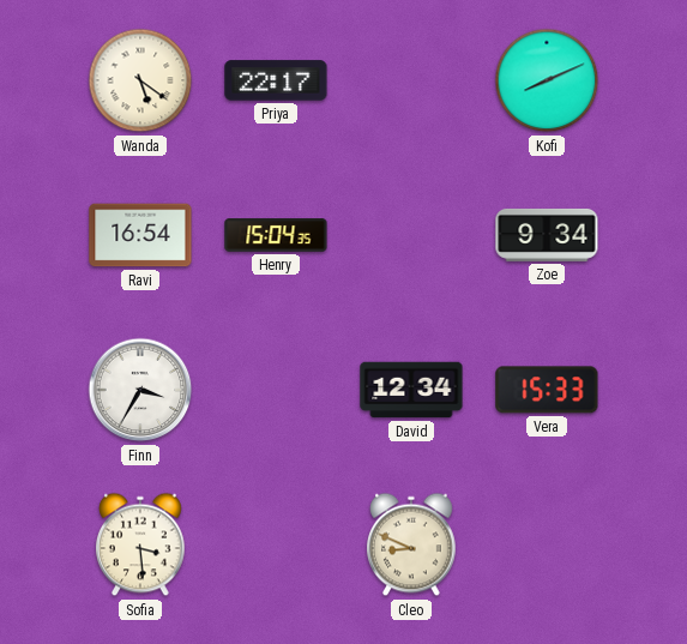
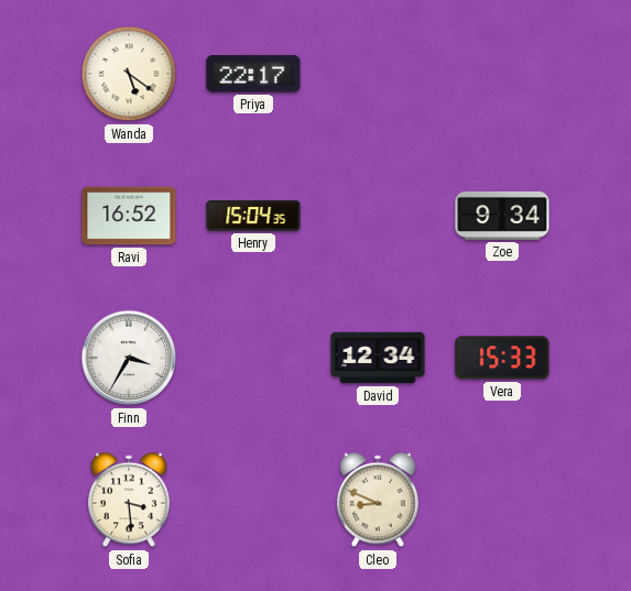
Kofi: 8:11 -> none (547, 80)
Ravi: 16:54 -> 16:52 (129, 216)
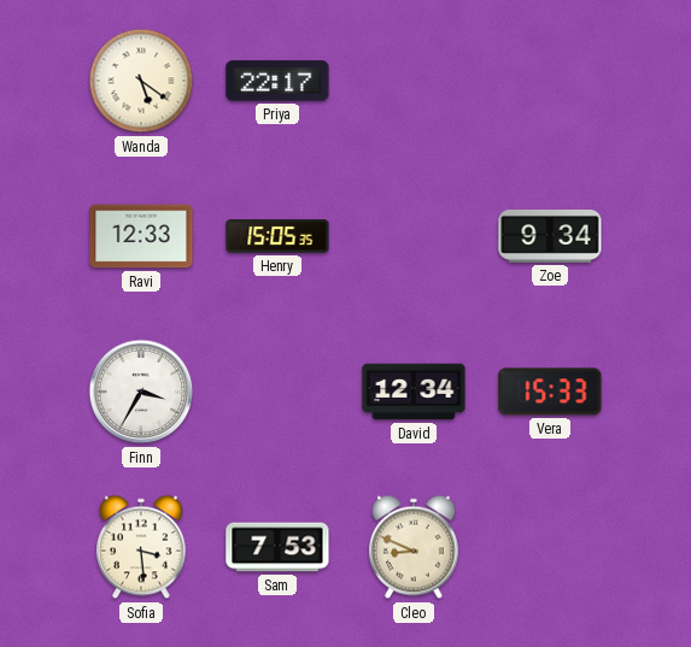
Ravi: 16:52 -> 12:33 (141, 236)
Henry: 15:04 -> 15:05 (277, 236)
Sam: none -> 7:53 (277, 547)
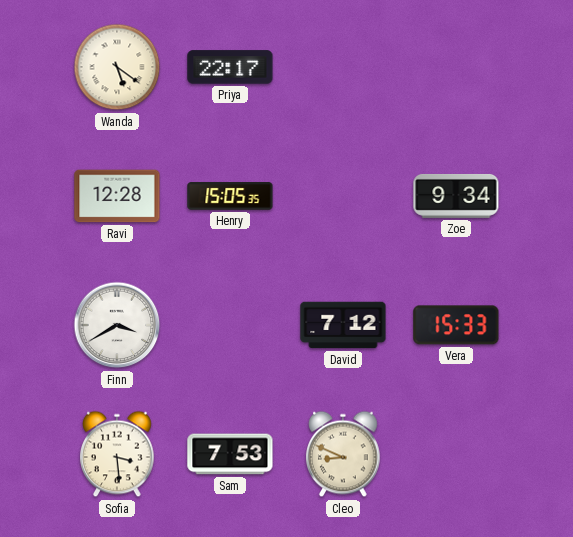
Ravi: 12:33 -> 12:28 (117, 196)
Finn: 3:35 -> 3:40 (117, 325)
David: 12:34 -> 7:12 (343, 325)
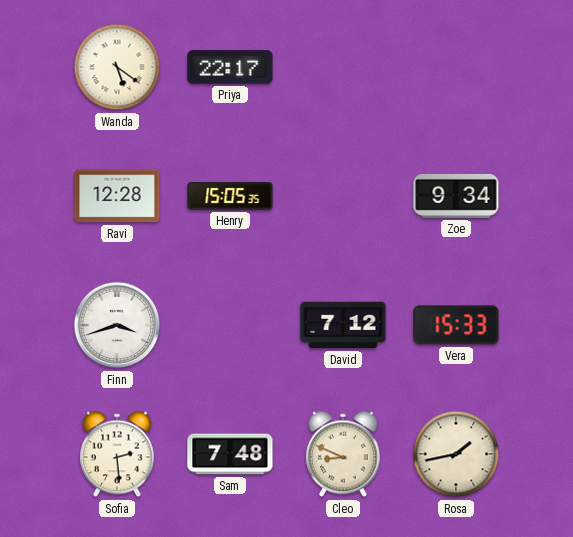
Finn: 3:40 -> 3:42 (117, 325)
Sofia: 3:29 -> 2:29 (117, 454)
Sam: 7:53 -> 7:48 (230, 454)
Rosa: none -> 1:43 (456, 454)
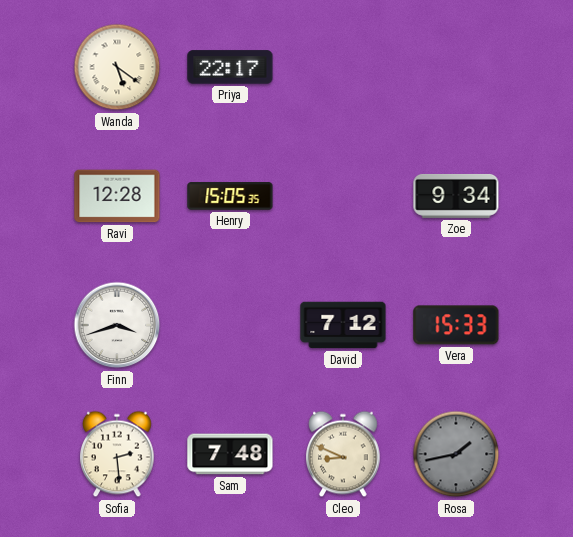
Rosa dial: cream -> grey (456, 454)
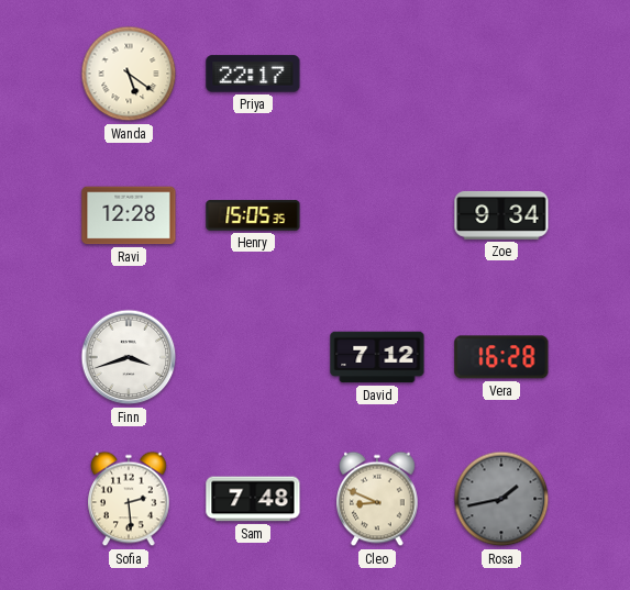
Vera: 15:33 -> 16:28 (501, 357)
